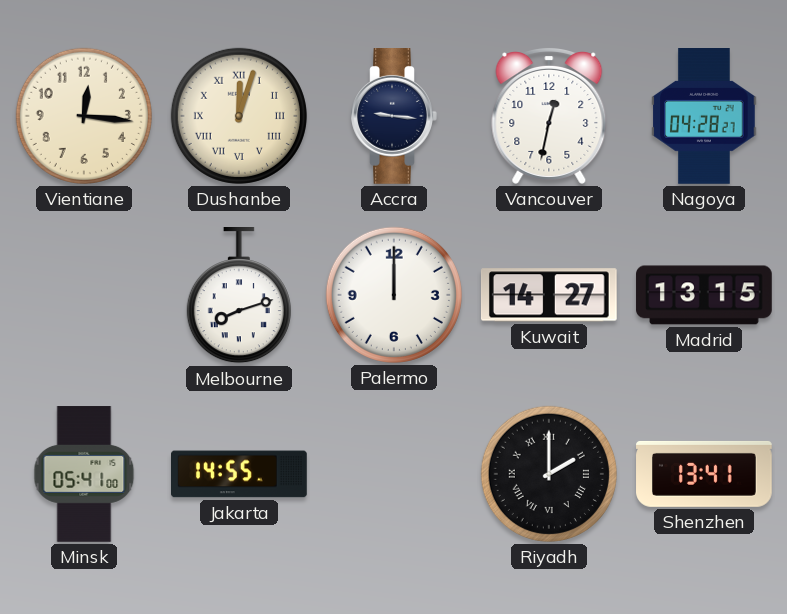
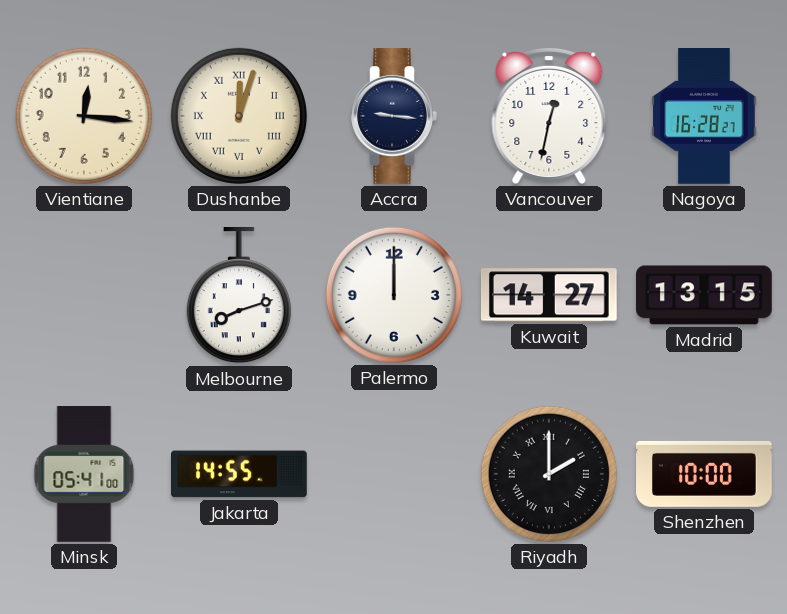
Nagoya: 04:28 -> 16:28 (704, 117)
Shenzhen: 13:41 -> 10:00 (704, 474)
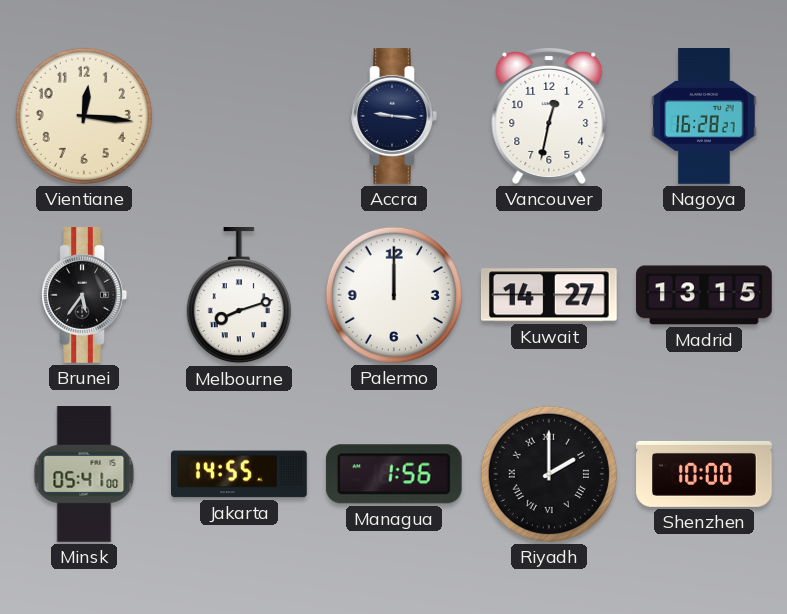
Dushanbe: 12:03 -> none (239, 116)
Brunei: none -> 5:36 (84, 296)
Managua: none -> 1:56 (394, 474)
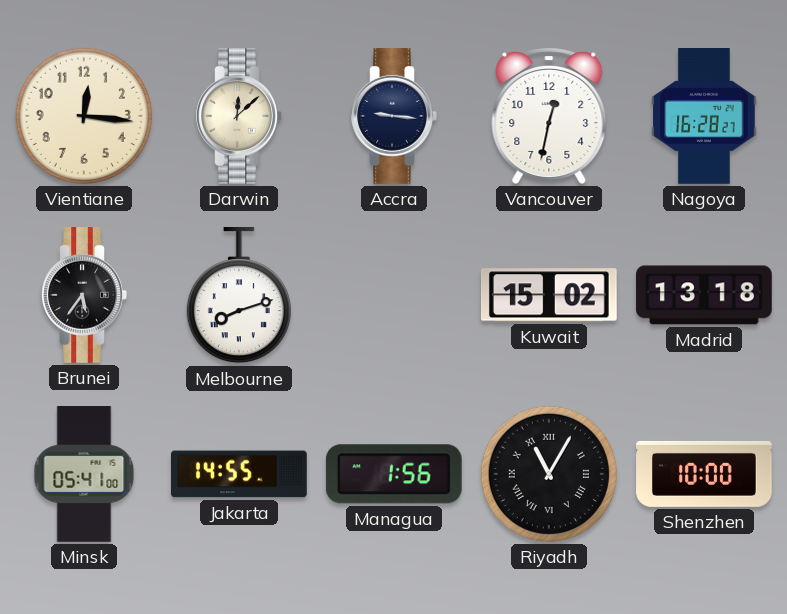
Darwin: none -> 12:08 (239, 117)
Palermo: 12:00 -> none (394, 295)
Kuwait: 14:27 -> 15:02 (549, 295)
Madrid: 13:15 -> 13:18 (704, 295)
Riyadh: 2:00 -> 11:05 (549, 474)
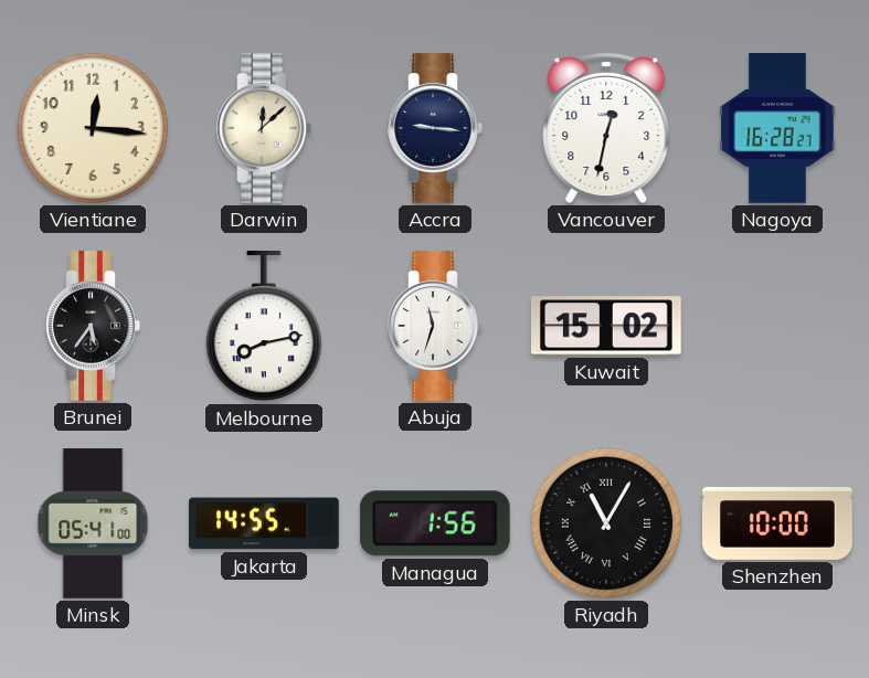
Melbourne: 8:12 -> 8:13 (264, 327)
Abuja: none -> 11:33 (435, 327)
Madrid: 13:18 -> none (704, 295)
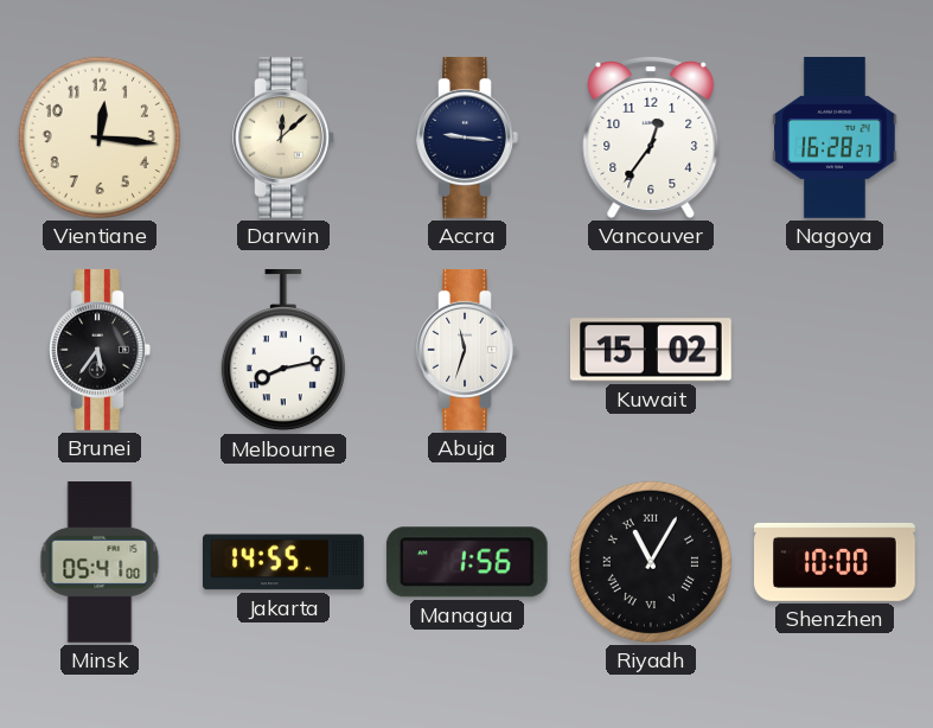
Vancouver: 12:32 -> 12:36 (651, 138)
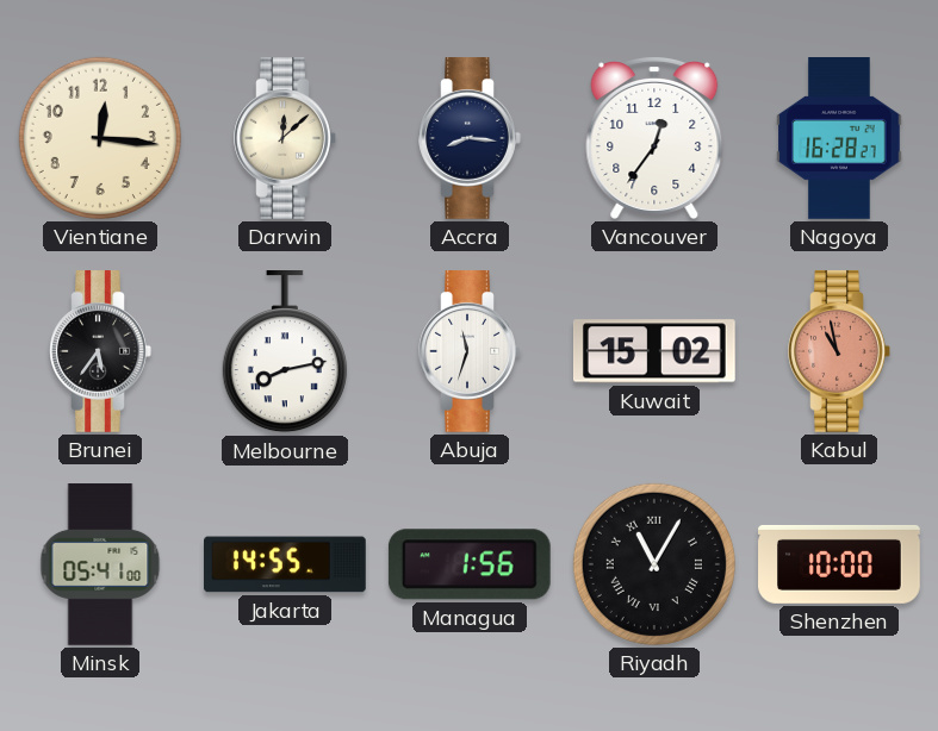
Accra: 9:16 -> 8:16 (470, 139)
Kabul: none -> 10:58 (839, 352)
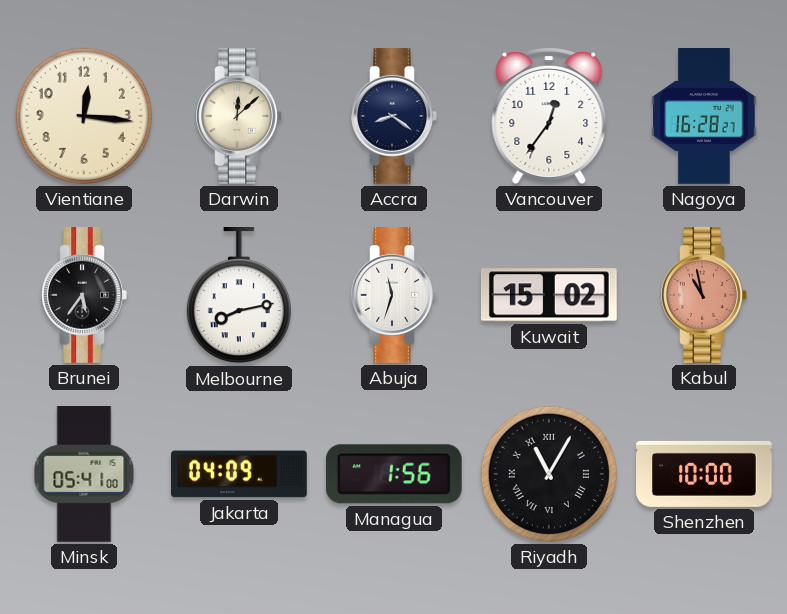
Accra: 8:16 -> 8:21 (394, 117)
Jakarta: 14:55 -> 04:09 (240, 474)
